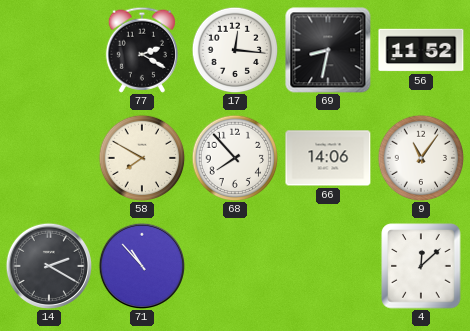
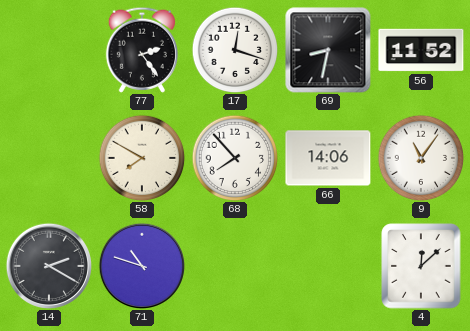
77: 2:20 -> 2:24 (142, 50)
17: 12:16 -> 12:18 (235, 50)
71: 10:53 -> 10:48 (141, 265)
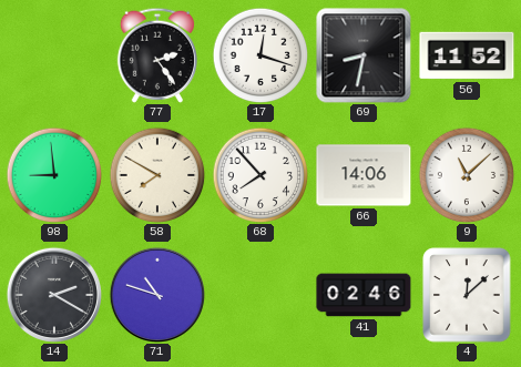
98: none -> 8:59 (54, 175)
9: 11:06 -> 11:08 (467, 175)
41: none -> 02:46 (364, 295)
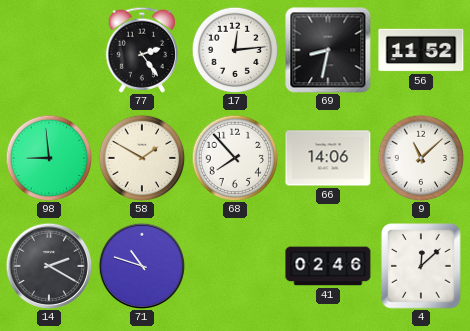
17: 12:18 -> 12:14 (235, 50)
58: 7:50 -> 1:50 (142, 158)
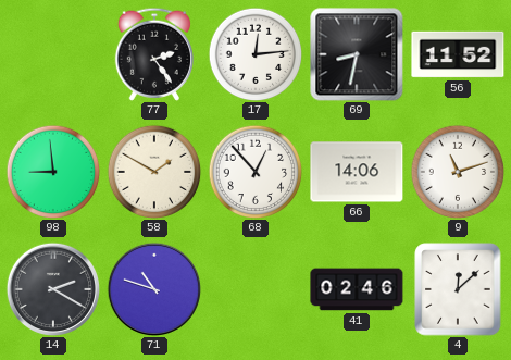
68: 7:53 -> 12:53 (255, 172)
9: 11:08 -> 11:12 (458, 172)
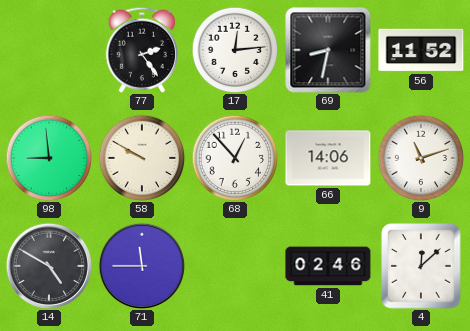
58: 1:50 -> 9:50 (142, 158)
14: 2:20 -> 4:50 (48, 265)
71: 10:48 -> 11:45 (141, 265)
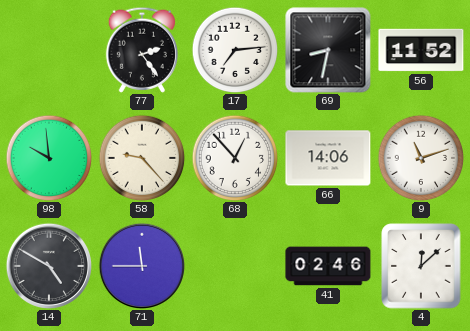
17: 12:14 -> 7:14 (235, 50)
98: 8:59 -> 9:59 (49, 158)
58: 9:50 -> 9:23 (142, 158)
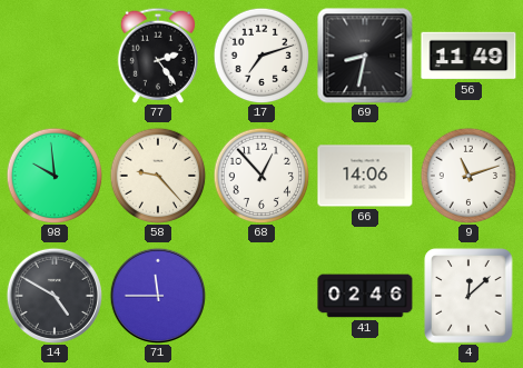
17: 7:14 -> 7:12 (261, 56)
56: 11:52 -> 11:49 (468, 56)
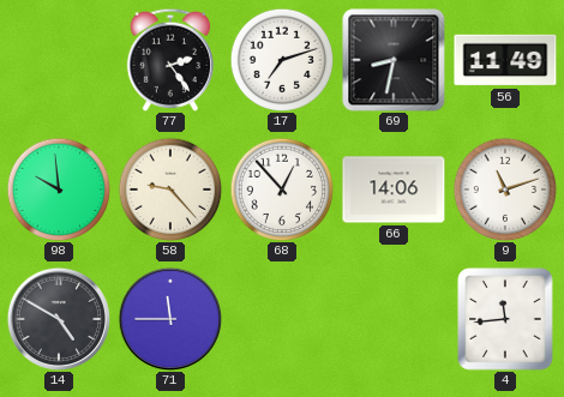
41: 02:46 -> none (365, 296)
4: 12:08 -> 11:44 (505, 319)
